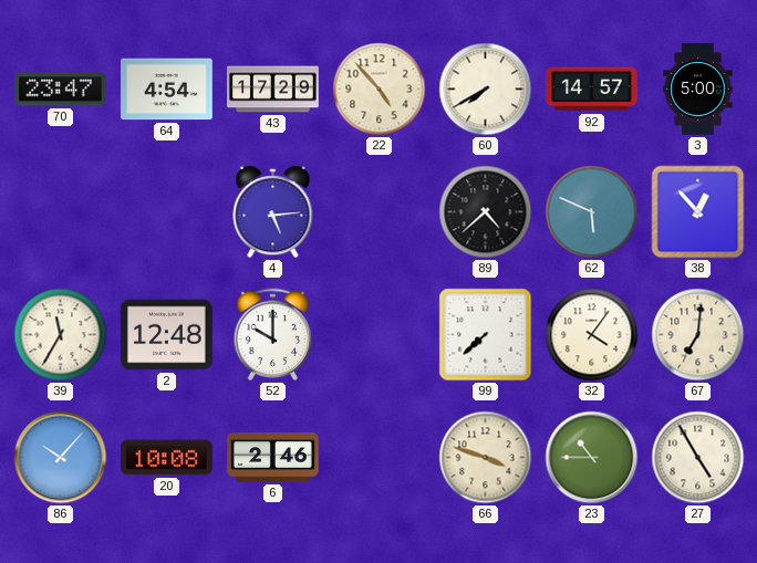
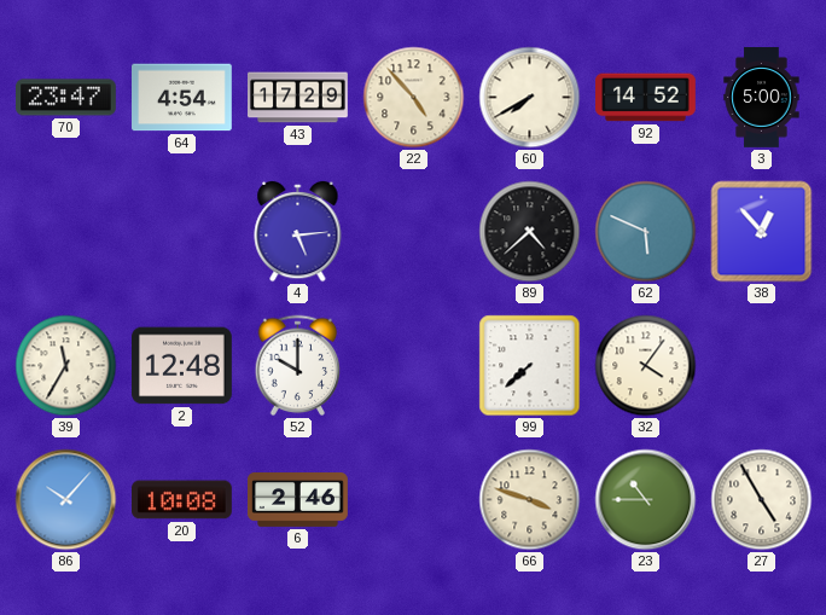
92: 14:57 -> 14:52 (646, 98)
67: 7:01 -> none (698, 335)
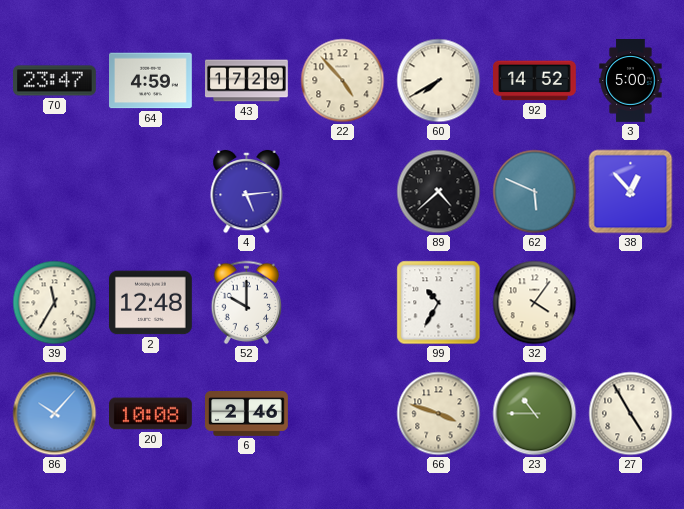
64: 4:54 -> 4:59 (151, 81)
99: 7:38 -> 10:35 (439, 303)
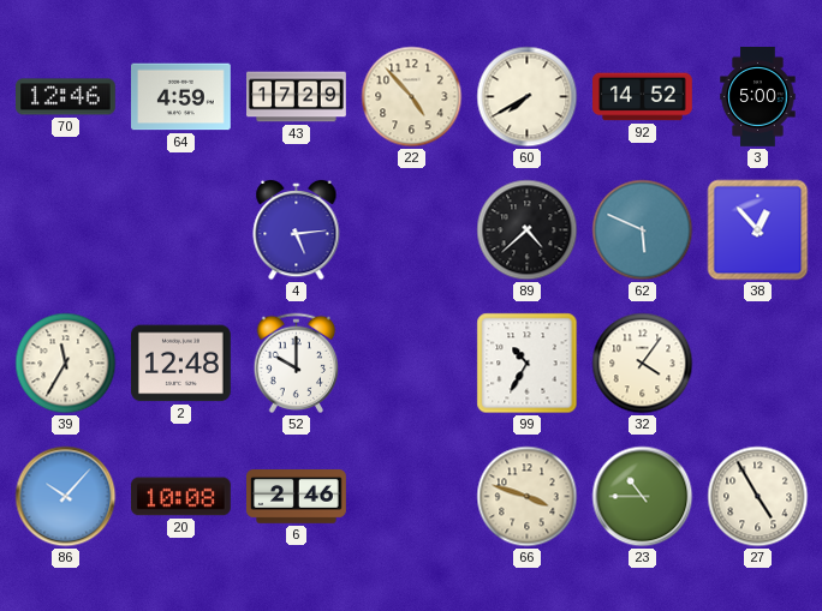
70: 23:47 -> 12:46 (66, 97)
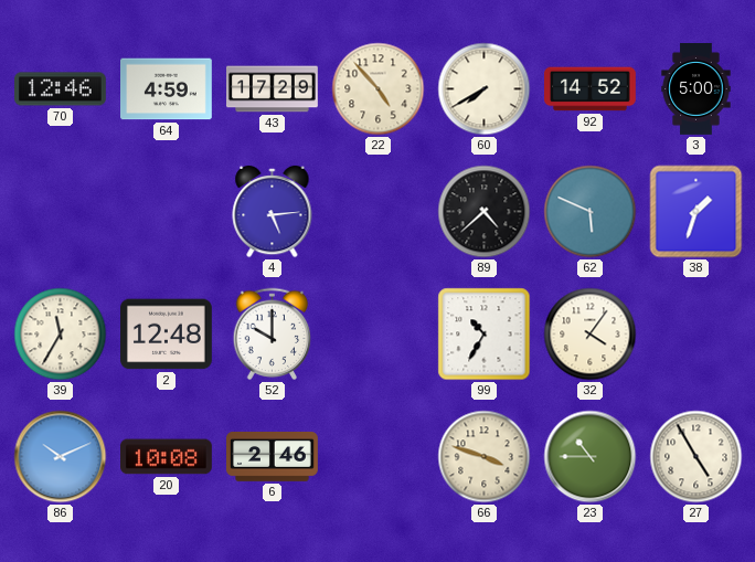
38: 12:53 -> 1:33 (696, 212)
86: 10:07 -> 10:11 (61, 457)
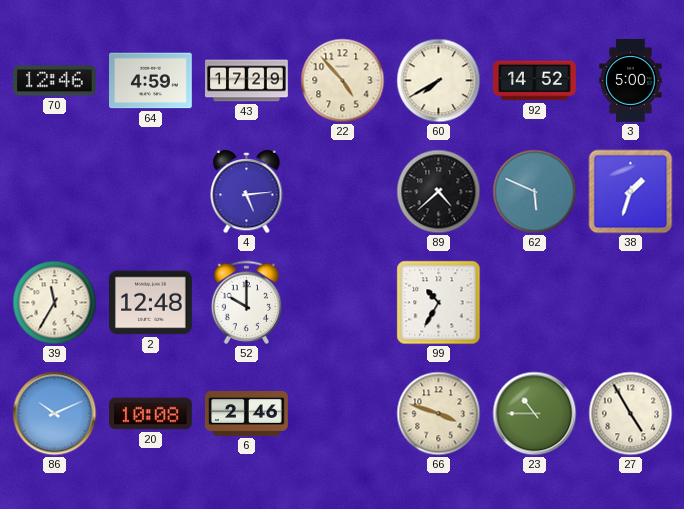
32: 4:06 -> none (591, 335)
